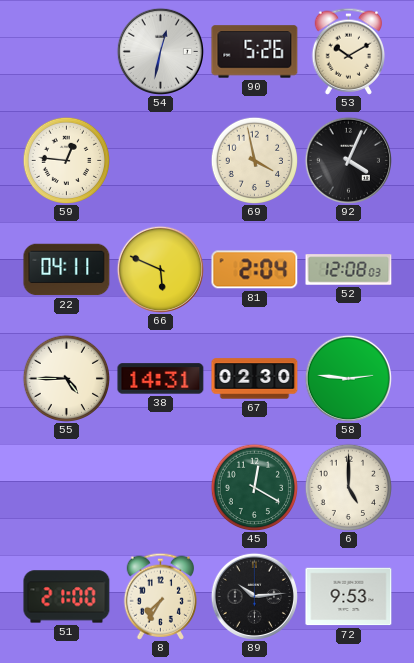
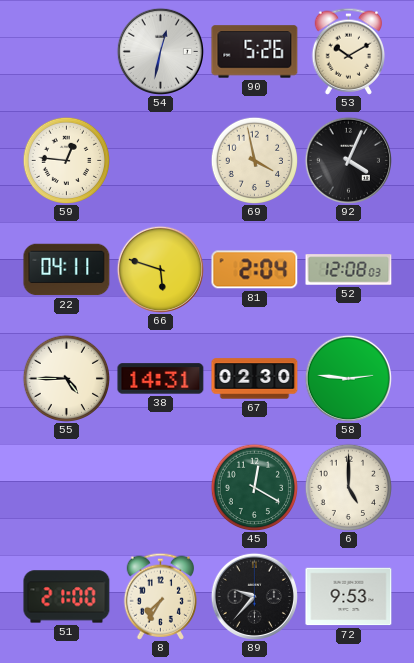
66: 5:49 -> 5:48 (160, 269)
89: 10:14 -> 9:37 (254, 596)
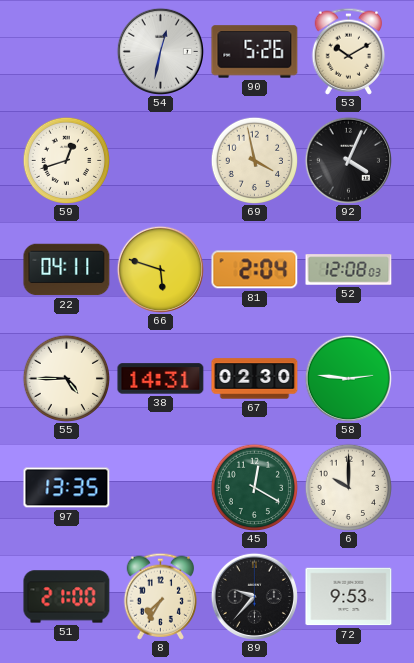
59: 12:46 -> 12:42 (66, 160)
97: none -> 13:35 (67, 488)
6: 5:00 -> 10:00 (348, 487)
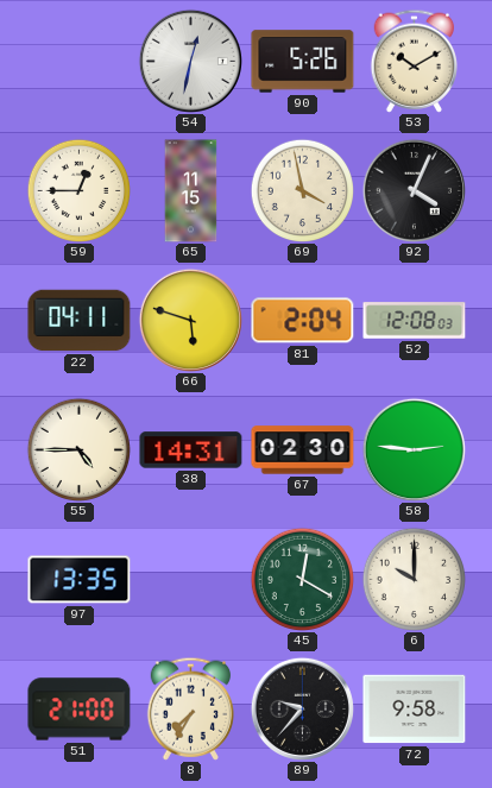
59: 12:42 -> 12:45 (78, 190)
65: none -> 11:15 (191, 191)
72: 9:53 -> 9:58 (415, 710)
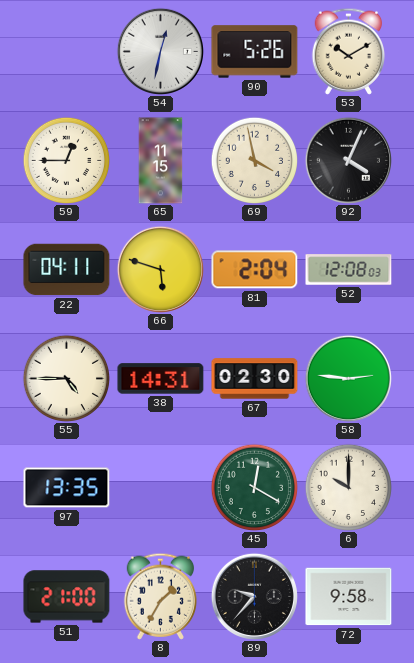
8: 7:35 -> 1:35 (160, 596)
